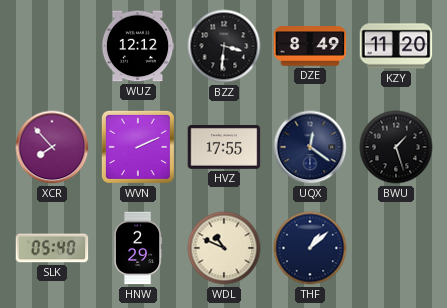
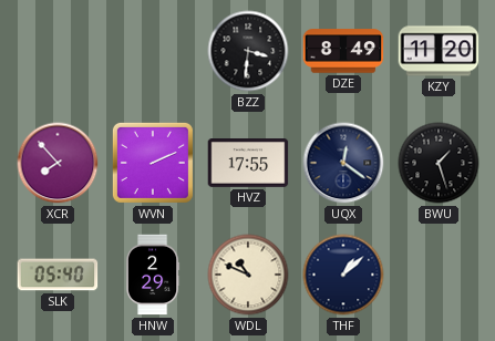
WUZ: 12:12 -> none (138, 46)
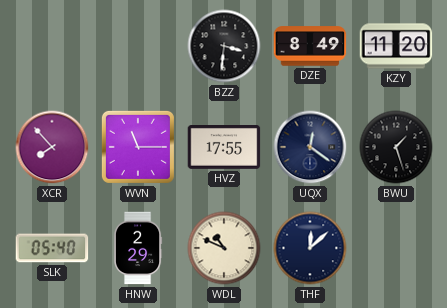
WVN: 2:11 -> 11:15 (138, 147)
THF: 1:08 -> 12:08 (310, 248)
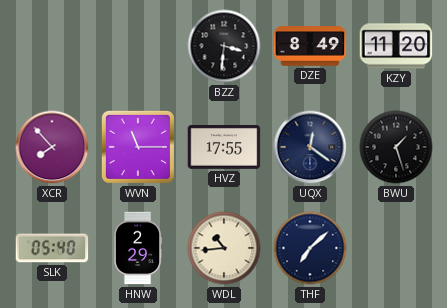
WDL: 10:49 -> 10:44 (224, 248)
THF: 12:08 -> 7:08 (310, 248)
